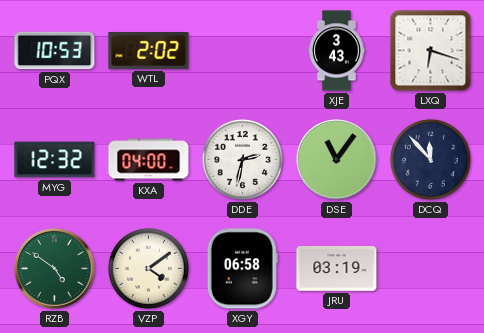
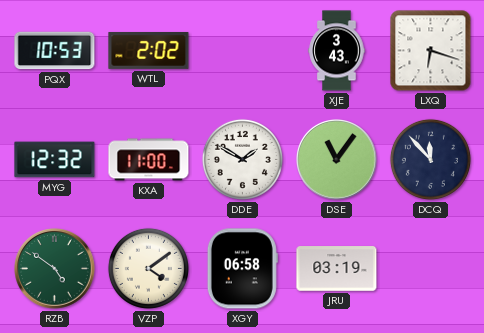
KXA: 04:00 -> 11:00 (149, 160)
DDE: 2:32 -> 1:50 (242, 159)
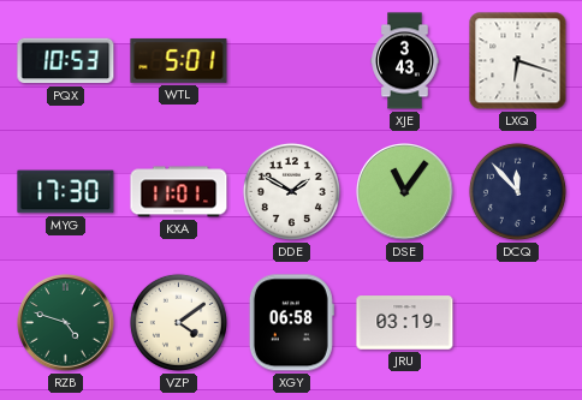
WTL: 2:02 -> 5:01 (179, 61)
MYG: 12:32 -> 17:30 (66, 192)
KXA: 11:00 -> 11:01 (179, 192)
RZB: 4:51 -> 4:48 (66, 323)
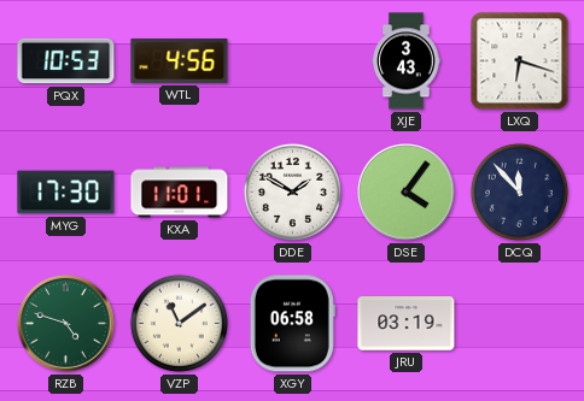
WTL: 5:01 -> 4:56 (180, 61)
DSE: 11:06 -> 4:06 (407, 193)
VZP: 4:09 -> 11:09 (179, 323)
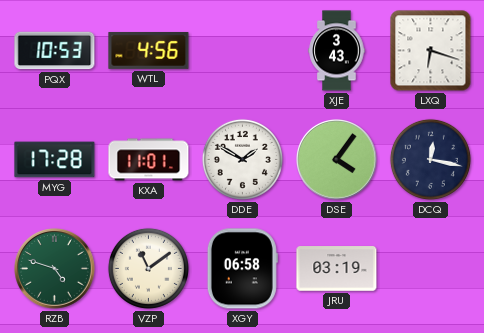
MYG: 17:30 -> 17:28 (55, 160)
DCQ: 11:53 -> 12:17 (430, 159)
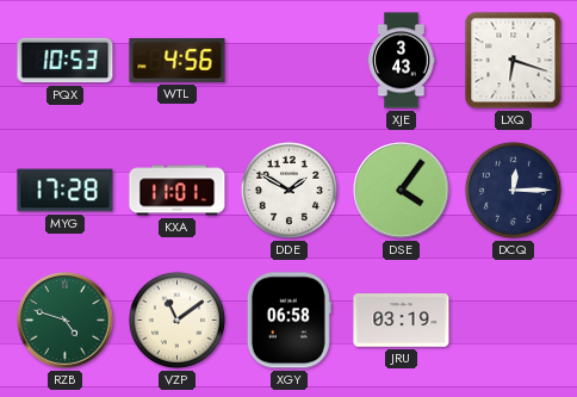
DCQ: 12:17 -> 12:15 (513, 190)
